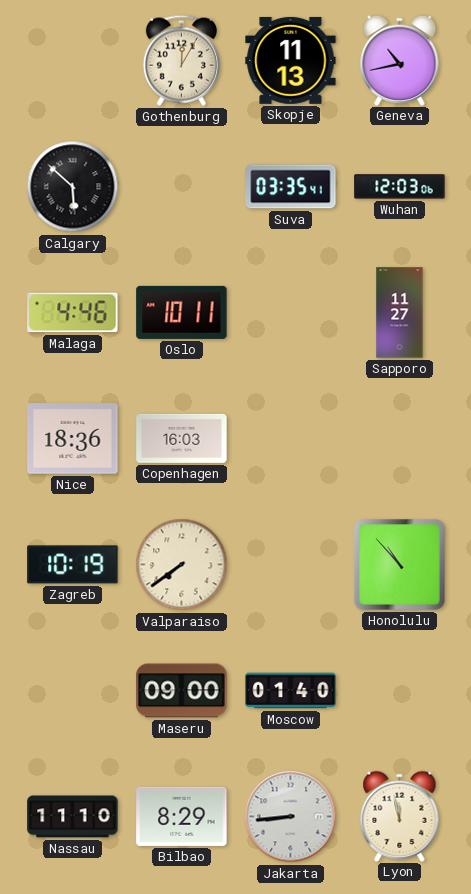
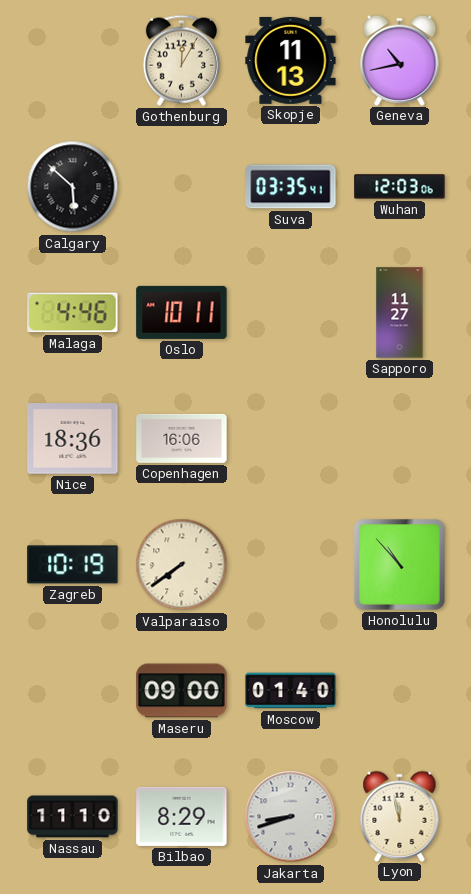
Copenhagen: 16:03 -> 16:06 (182, 438)
Jakarta: 8:44 -> 8:42 (291, 817)
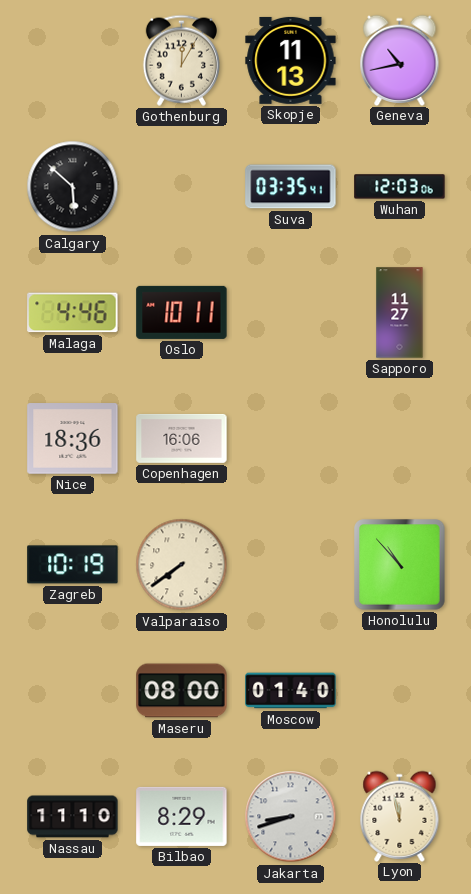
Maseru: 09:00 -> 08:00 (182, 691)
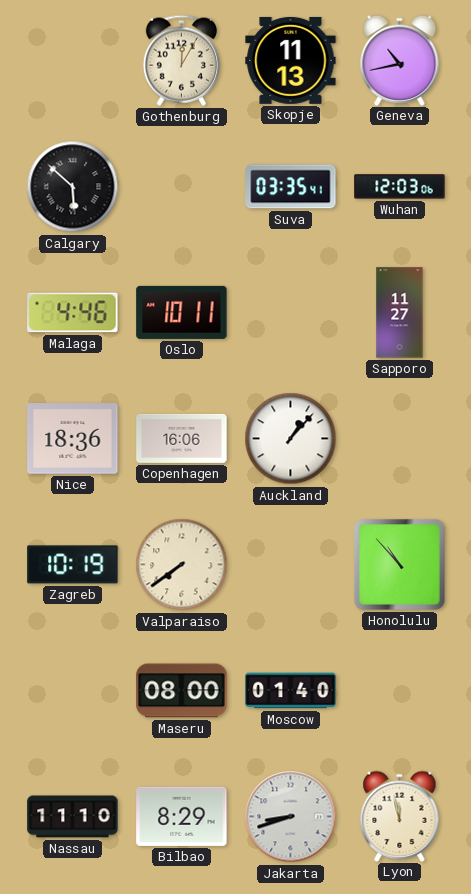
Auckland: none -> 1:07 (291, 439)
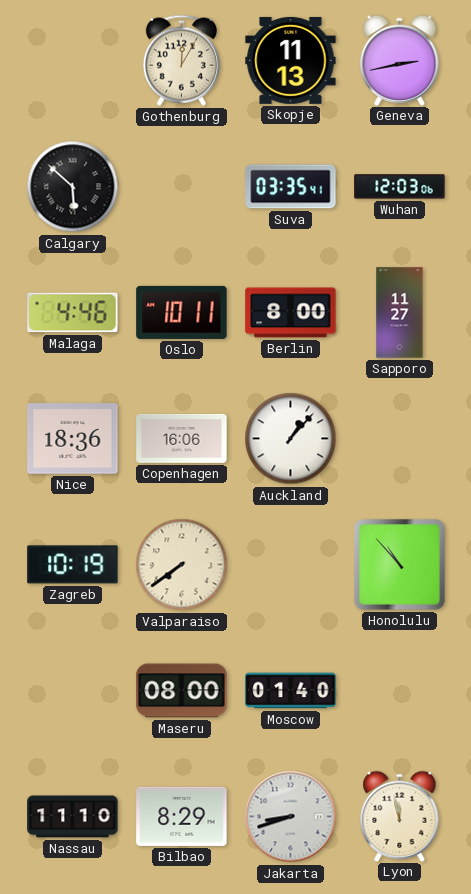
Geneva: 10:43 -> 2:43 (400, 60)
Berlin: none -> 8:00 (291, 313)
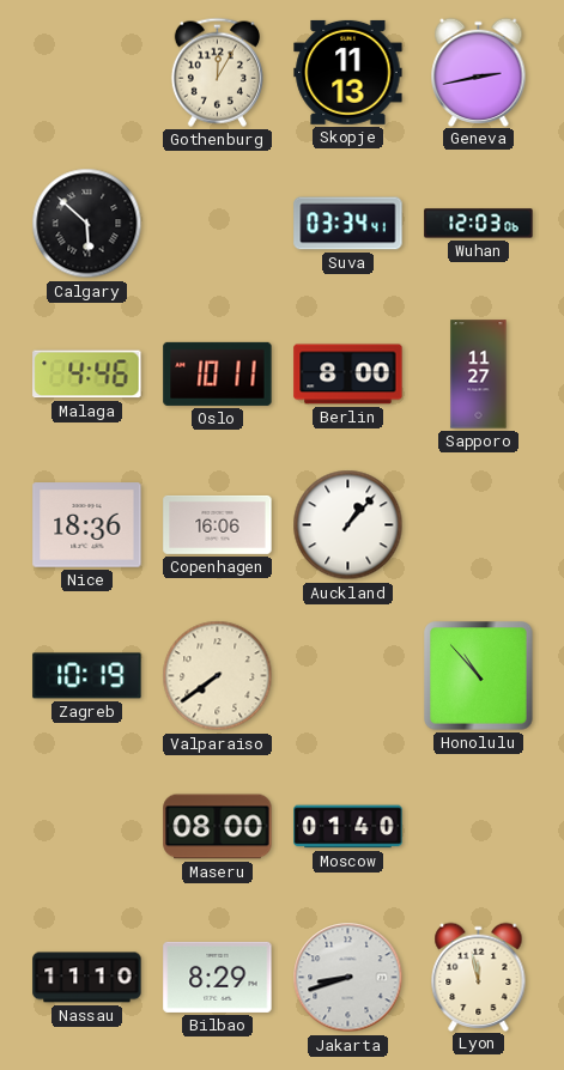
Suva: 03:35 -> 03:34 (348, 224)
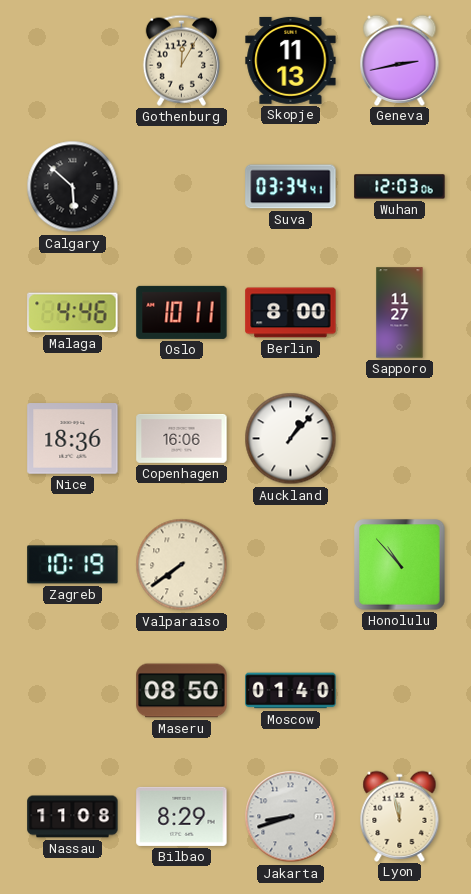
Maseru: 08:00 -> 08:50 (182, 691)
Nassau: 11:10 -> 11:08 (73, 817)
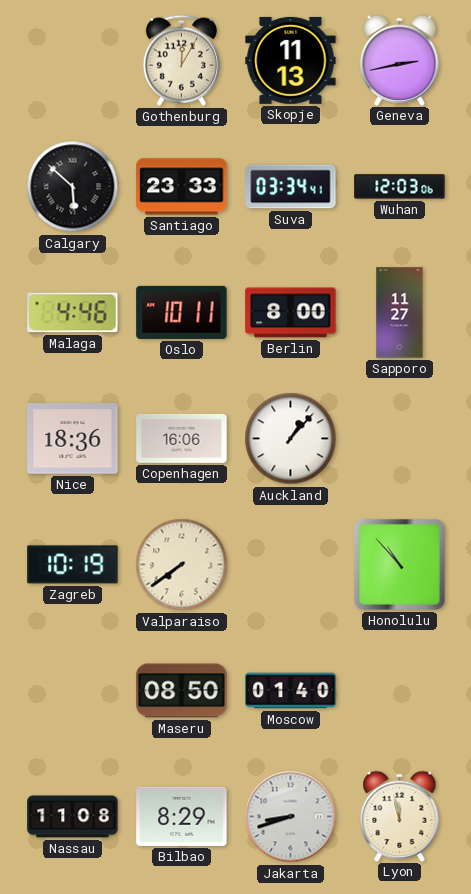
Santiago: none -> 23:33 (182, 187)
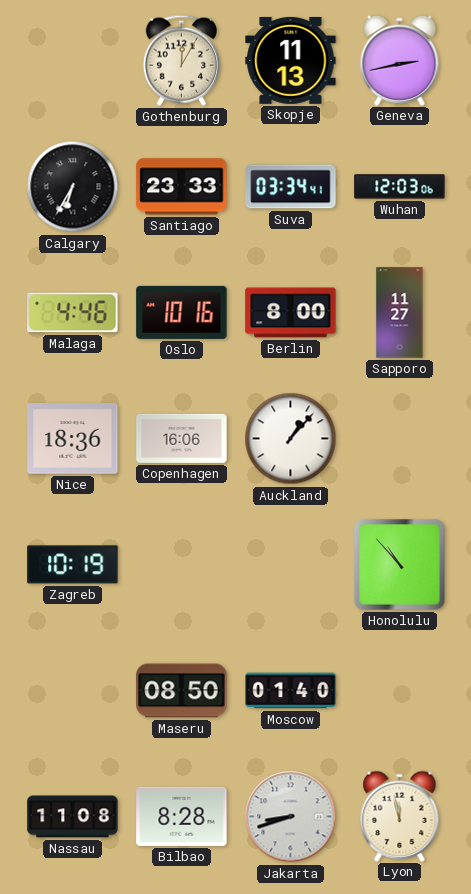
Calgary: 5:52 -> 6:35 (73, 187)
Oslo: 10:11 -> 10:16 (182, 312)
Valparaiso: 7:39 -> none (182, 565)
Bilbao: 8:29 -> 8:28 (182, 816)
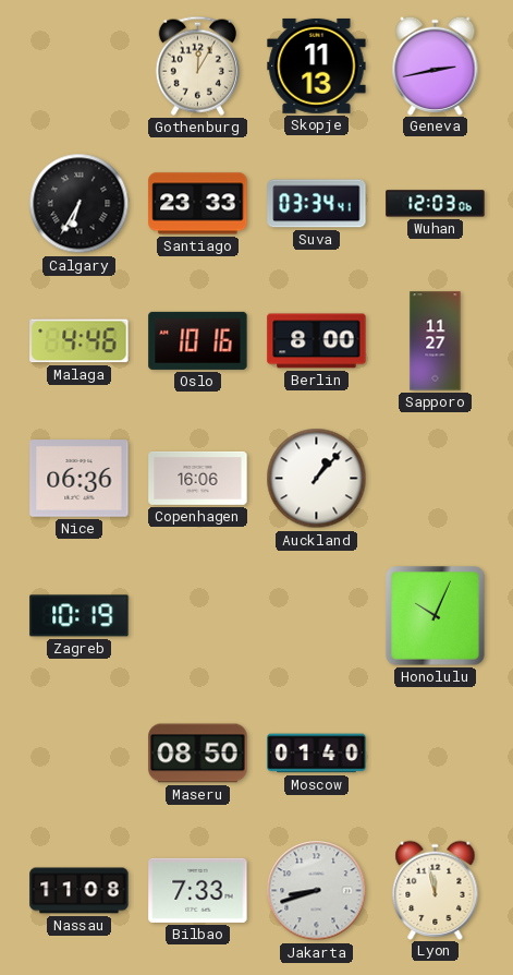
Nice: 18:36 -> 06:36 (80, 479)
Honolulu: 10:53 -> 10:04 (436, 616)
Bilbao: 8:28 -> 7:33 (198, 890)
